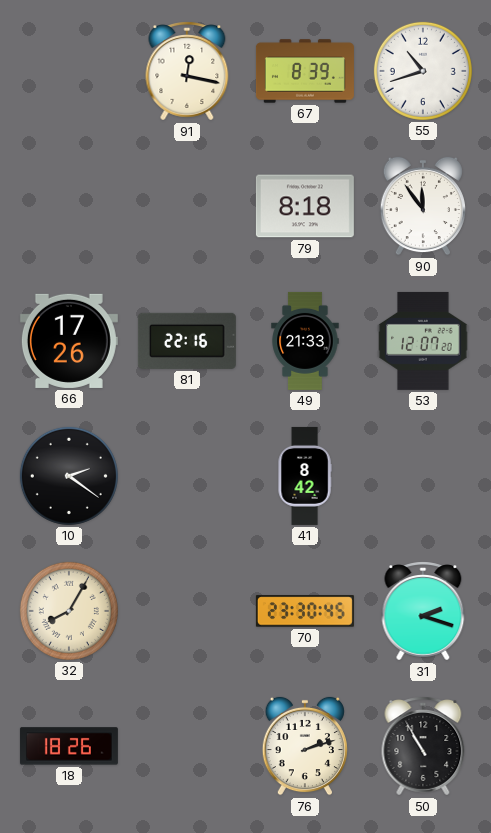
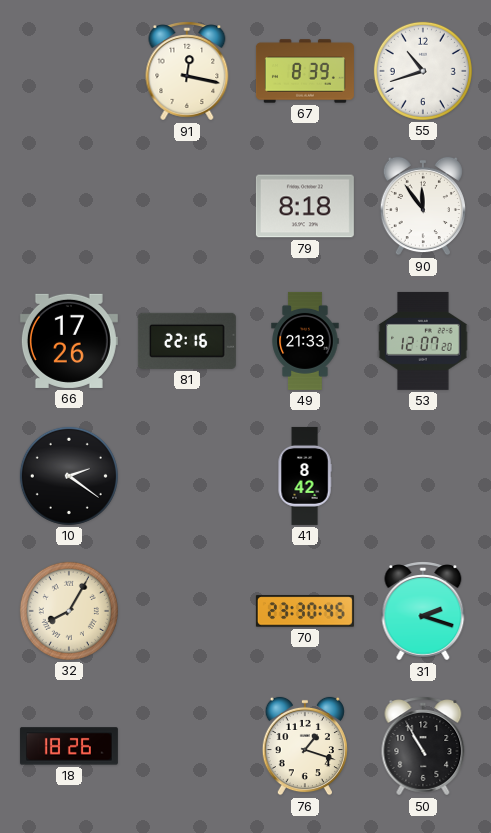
76: 2:12 -> 1:18 (305, 746)
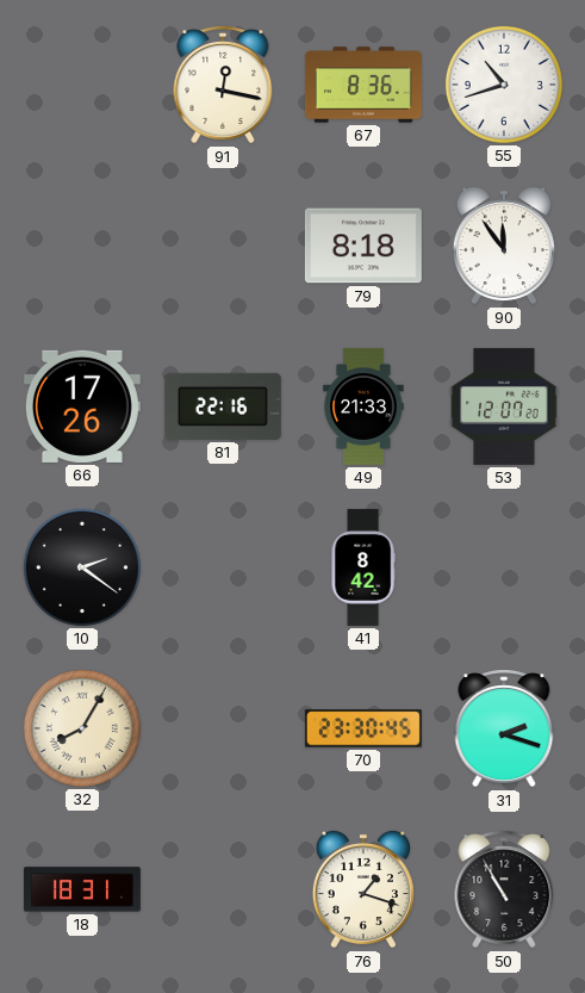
67: 8:39 -> 8:36 (363, 85)
18: 18:26 -> 18:31 (82, 889)
